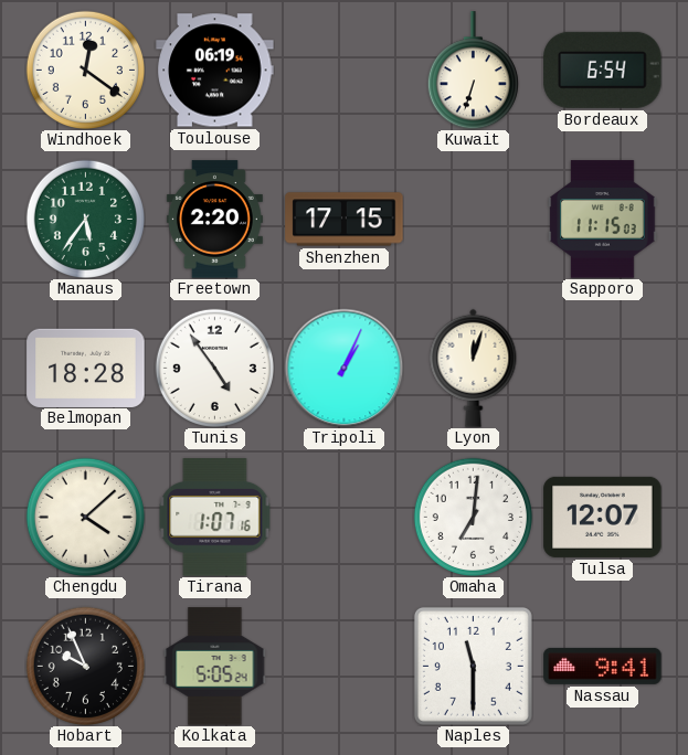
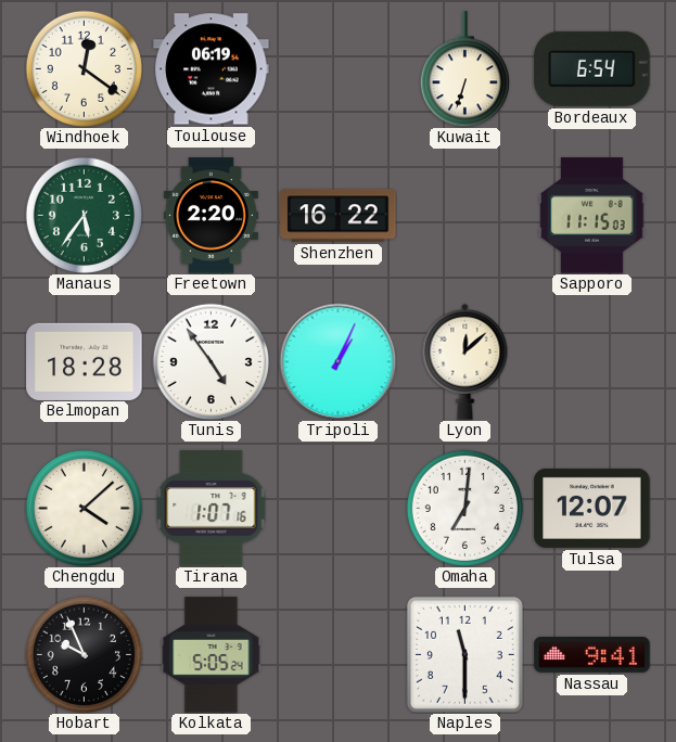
Shenzhen: 17:15 -> 16:22 (339, 216)
Lyon: 12:03 -> 12:08 (465, 361)
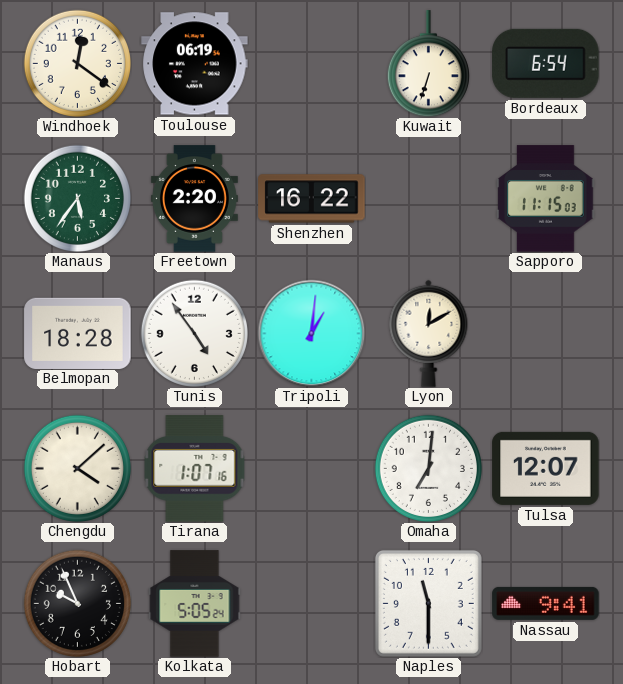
Tripoli: 1:04 -> 1:01 (311, 333)
Lyon: 12:08 -> 12:10 (429, 333)
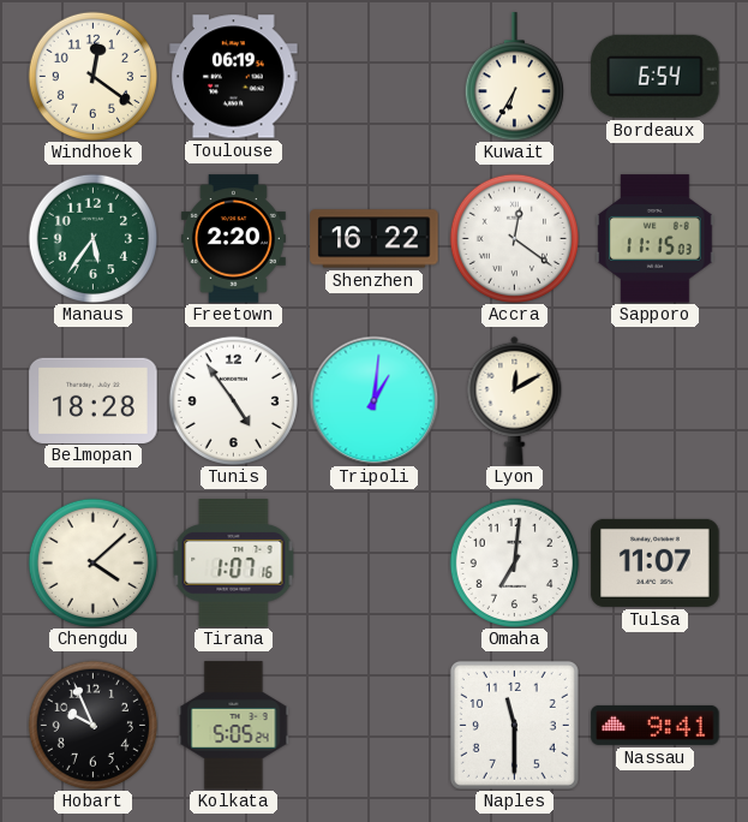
Kuwait: 6:33 -> 6:35 (514, 77)
Accra: none -> 12:21 (514, 238)
Tulsa: 12:07 -> 11:07 (656, 562)
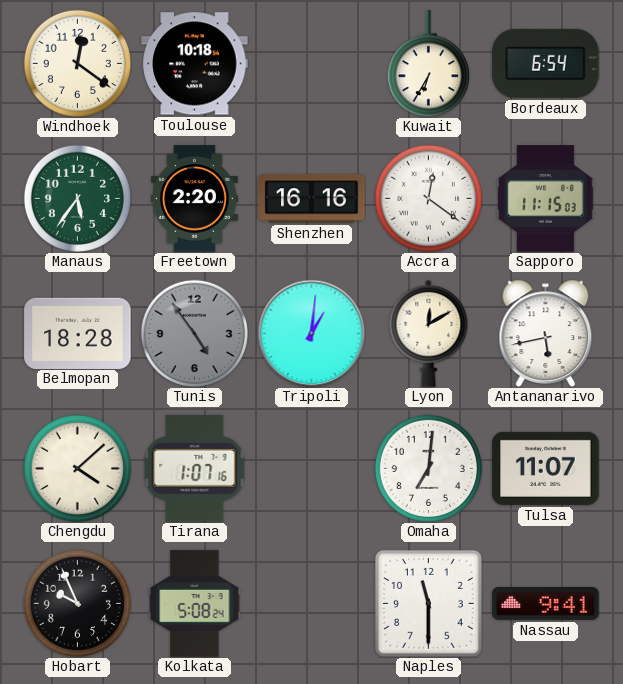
Toulouse: 06:19 -> 10:18 (195, 64)
Shenzhen: 16:22 -> 16:16 (312, 199)
Tunis dial: white -> grey (194, 333)
Antananarivo: none -> 5:43 (546, 333)
Kolkata: 5:05 -> 5:08 (195, 604)
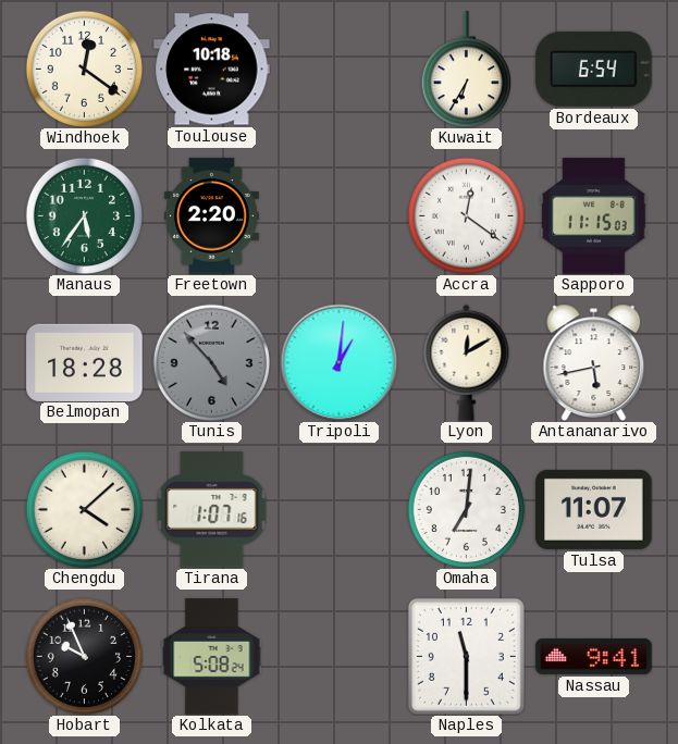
Shenzhen: 16:16 -> none (312, 199)
Tunis: 4:54 -> 4:53 (211, 362)
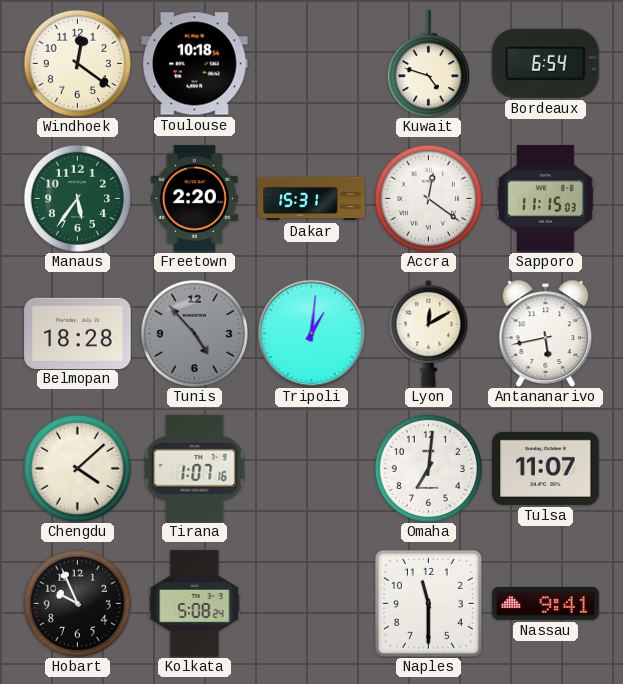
Kuwait: 6:35 -> 4:48 (428, 64)
Dakar: none -> 15:31 (312, 199)
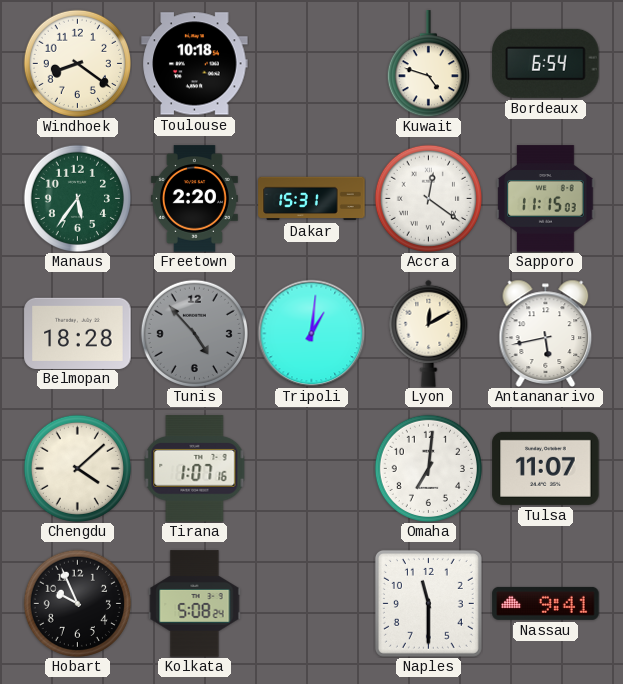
Windhoek: 12:21 -> 8:21 (77, 63)
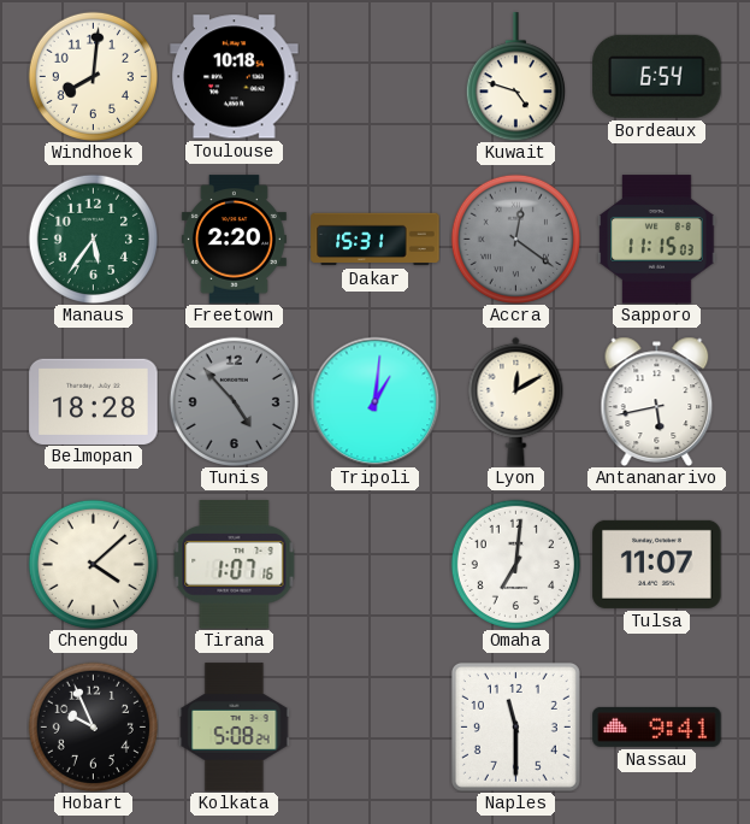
Windhoek: 8:21 -> 8:01 (93, 76)
Accra dial: white -> grey (515, 239)
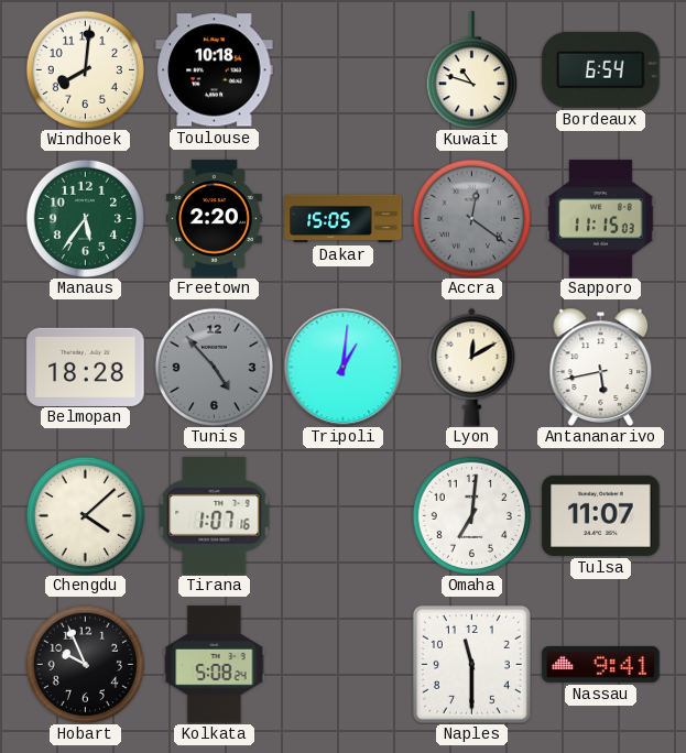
Kuwait: 4:48 -> 10:48 (471, 70)
Dakar: 15:31 -> 15:05 (344, 219)
